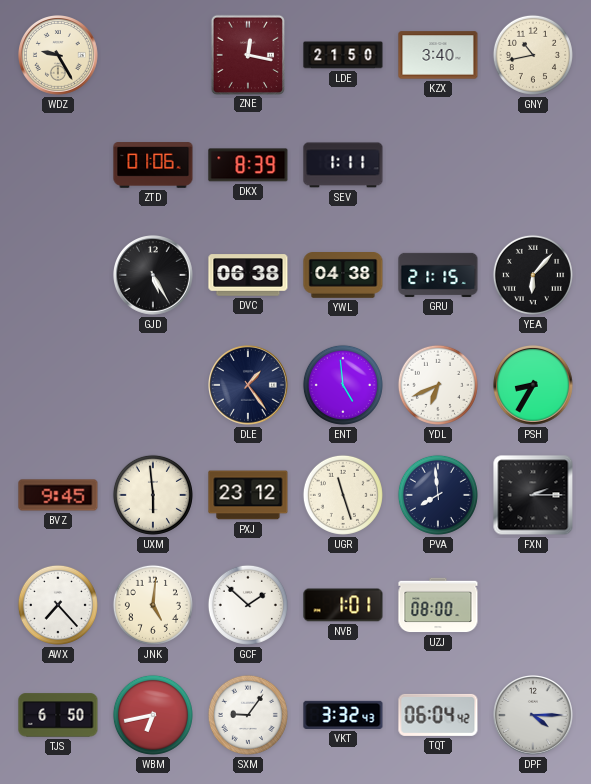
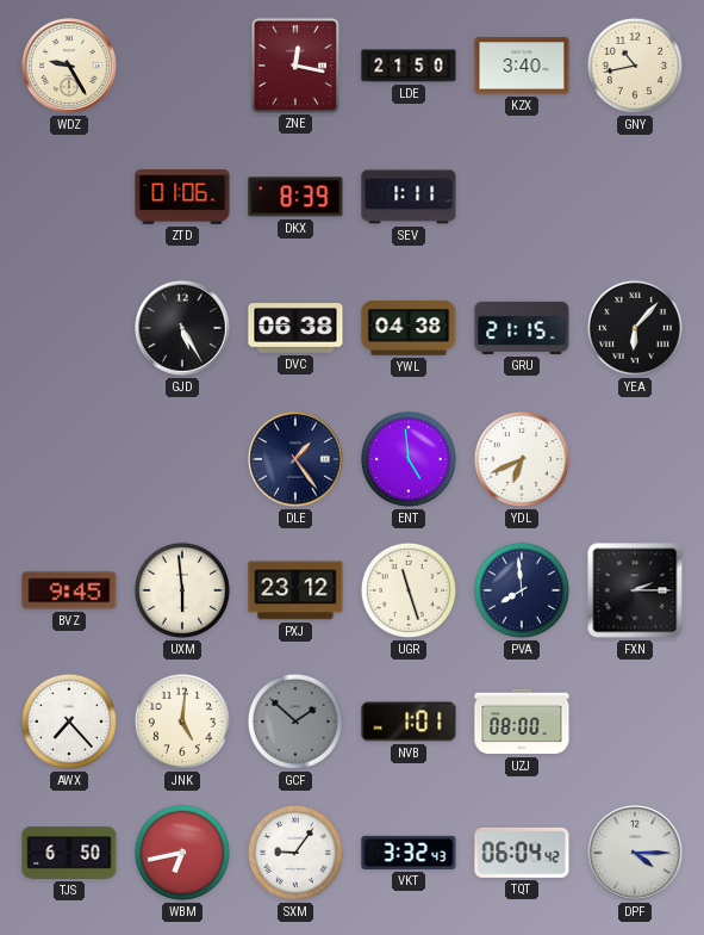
PSH: 8:35 -> none (534, 386)
GCF dial: white -> grey (295, 722)
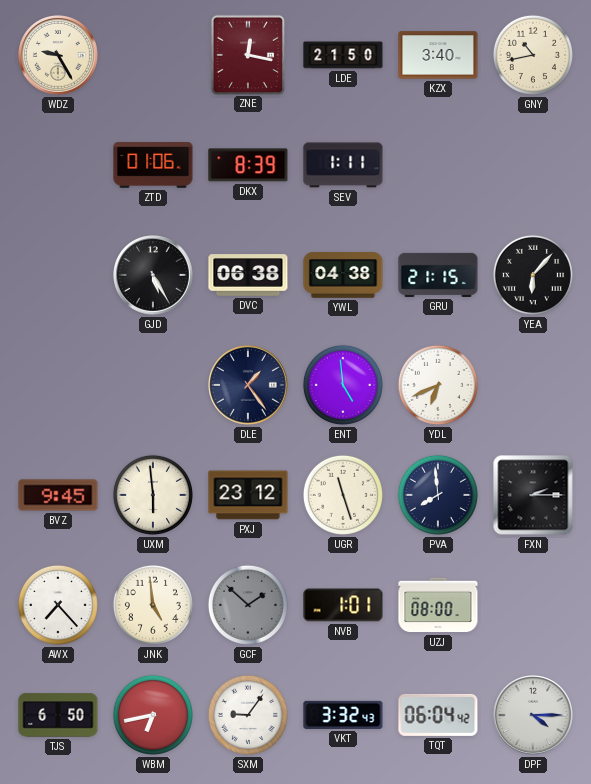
JNK: 5:01 -> 4:59 (153, 605)
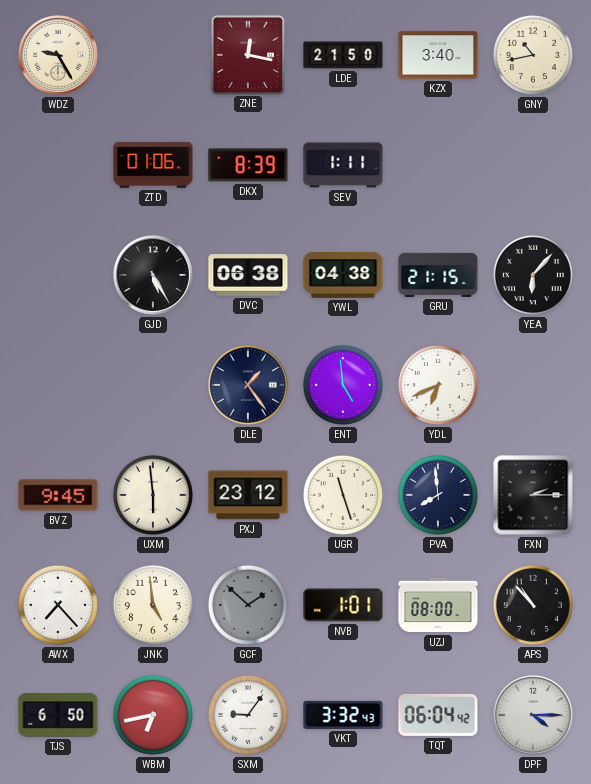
APS: none -> 10:53 (533, 605)
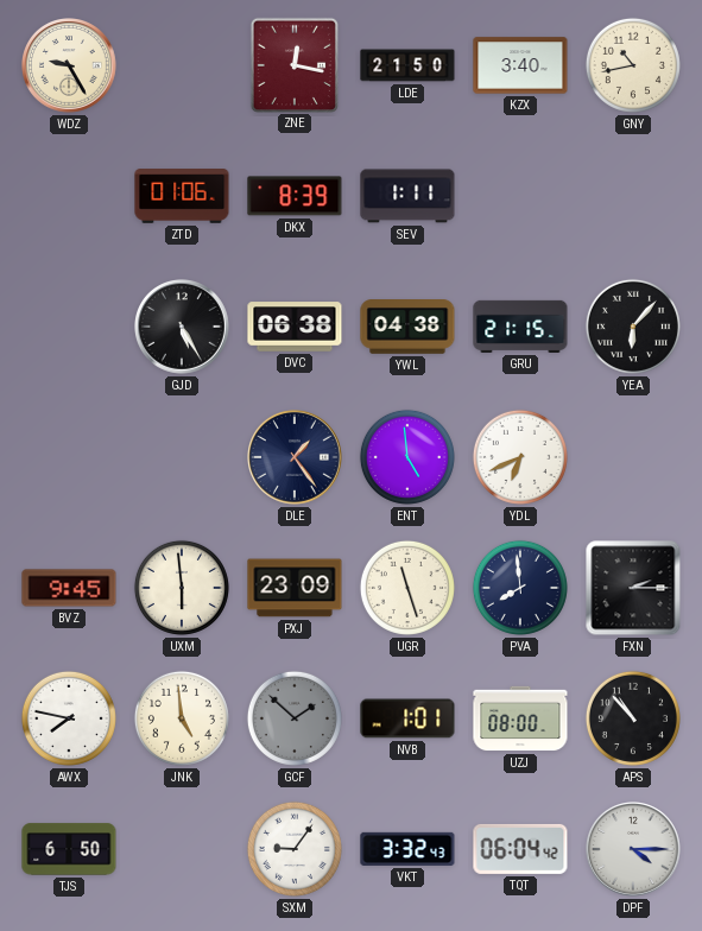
PXJ: 23:12 -> 23:09 (295, 588)
AWX: 7:23 -> 7:47 (69, 718)
WBM: 6:43 -> none (153, 715)
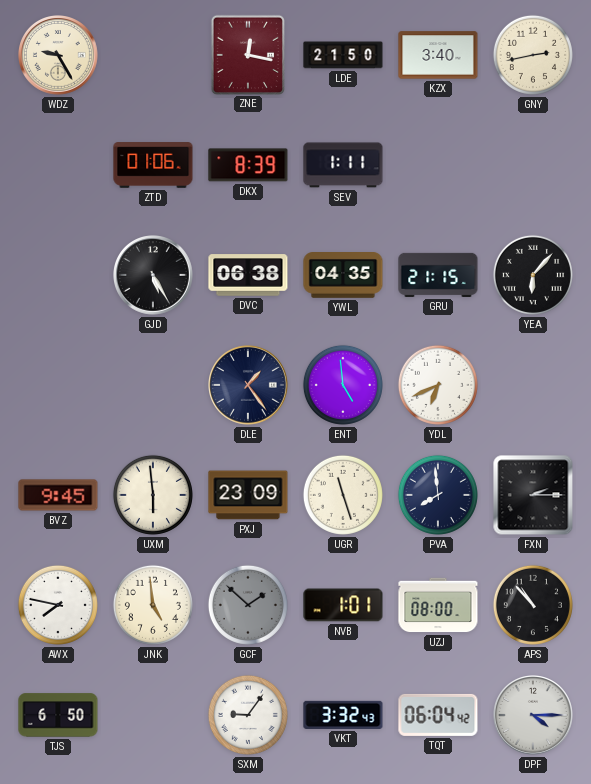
GNY: 10:43 -> 2:43 (533, 55)
YWL: 04:38 -> 04:35 (343, 276)
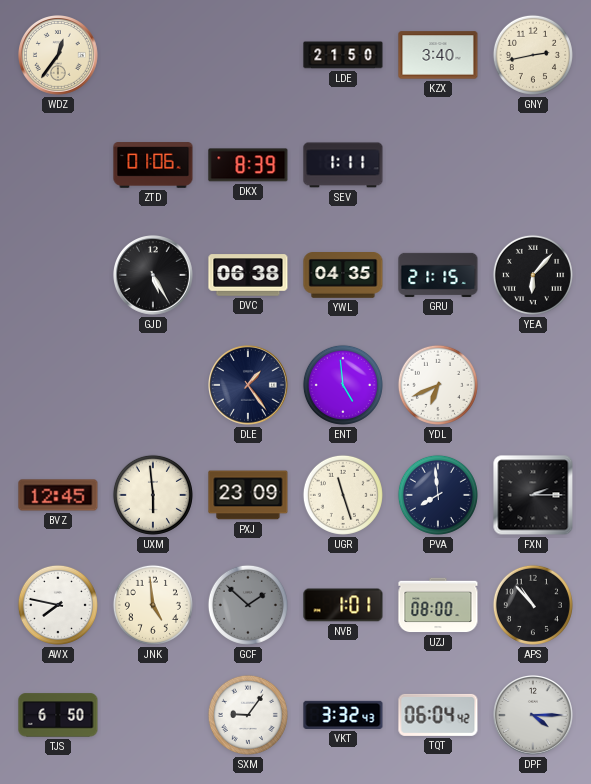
WDZ: 9:25 -> 12:36 (59, 56)
ZNE: 12:17 -> none (247, 54)
BVZ: 9:45 -> 12:45 (58, 495)
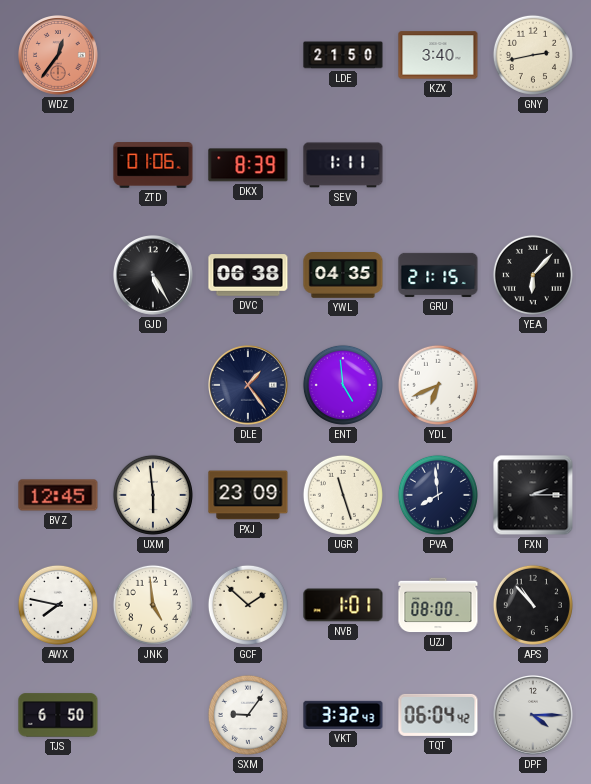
WDZ dial: cream -> salmon (59, 56)
GCF dial: grey -> cream (248, 605)
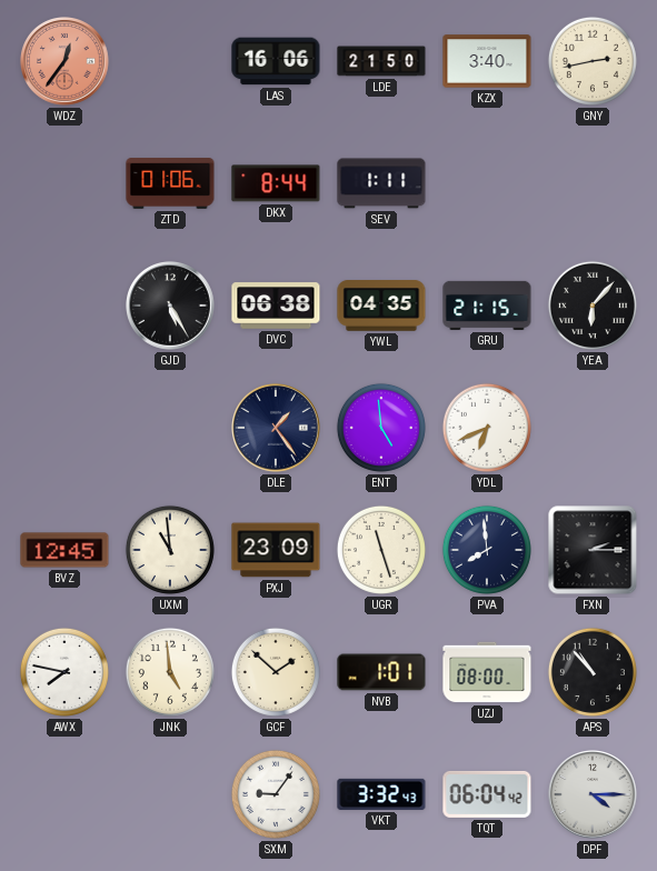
LAS: none -> 16:06 (276, 61)
DKX: 8:39 -> 8:44 (276, 183)
UXM: 5:59 -> 10:59 (170, 550)
TJS: 6:50 -> none (58, 715)
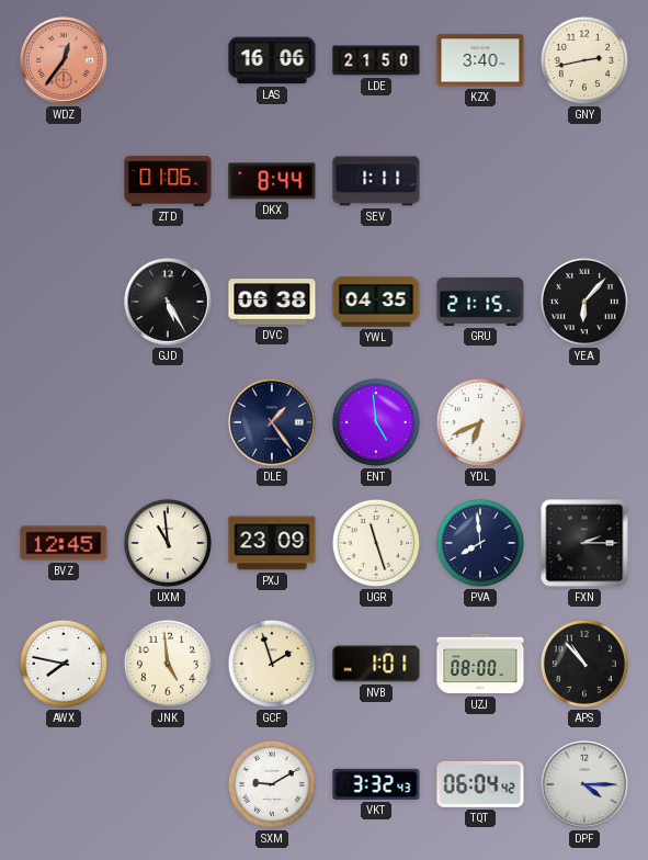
GCF: 1:52 -> 1:57 (272, 664)
SXM: 9:06 -> 9:10 (272, 784)
